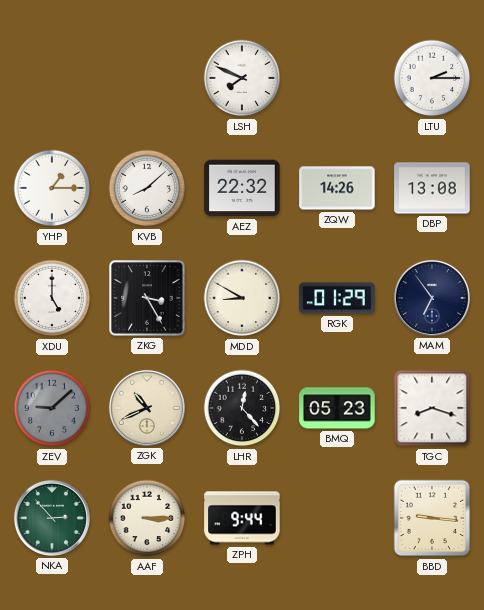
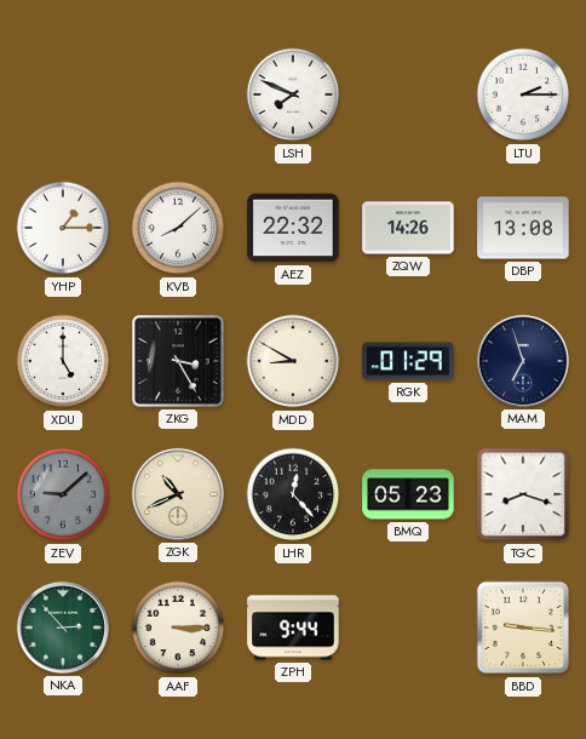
MAM: 6:54 -> 6:57 (523, 361)
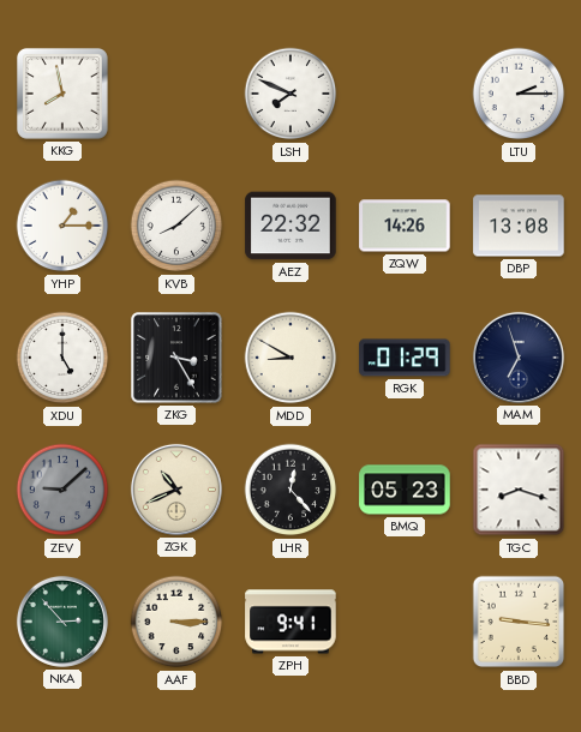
KKG: none -> 7:58 (62, 94)
ZPH: 9:44 -> 9:41 (290, 622)
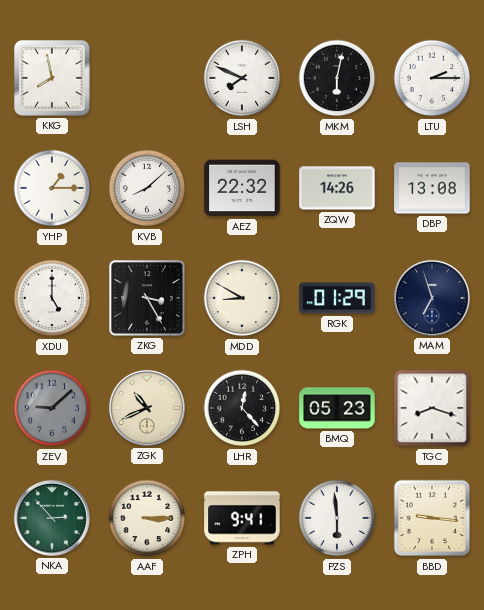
MKM: none -> 6:02 (337, 78)
PZS: none -> 5:59 (337, 518)
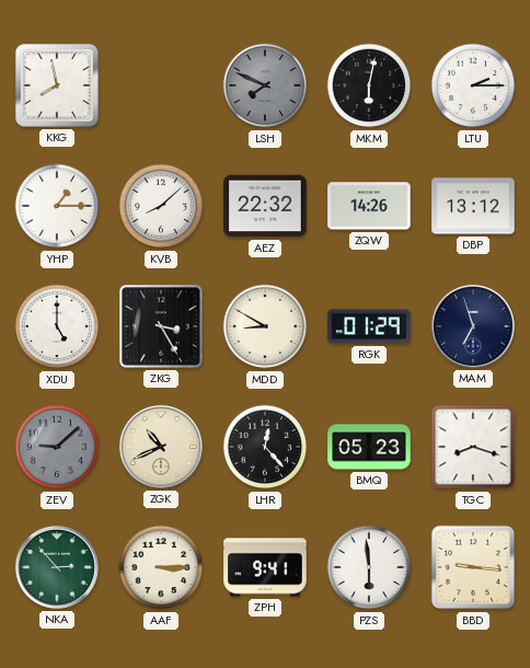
LSH dial: white -> grey (265, 85)
DBP: 13:08 -> 13:12 (473, 206)
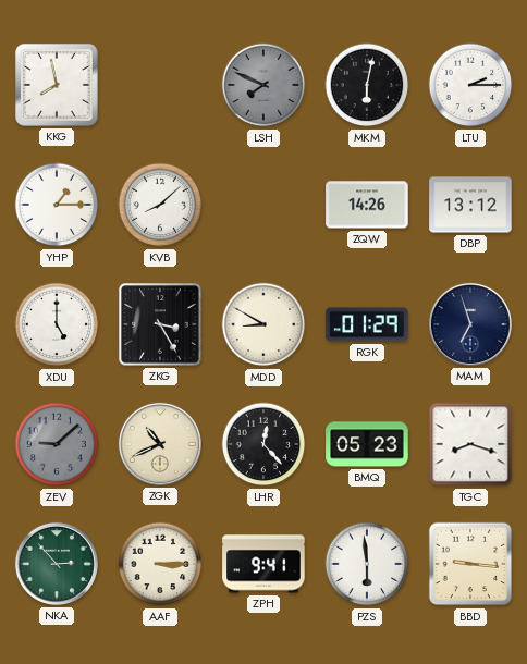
AEZ: 22:32 -> none (265, 206)
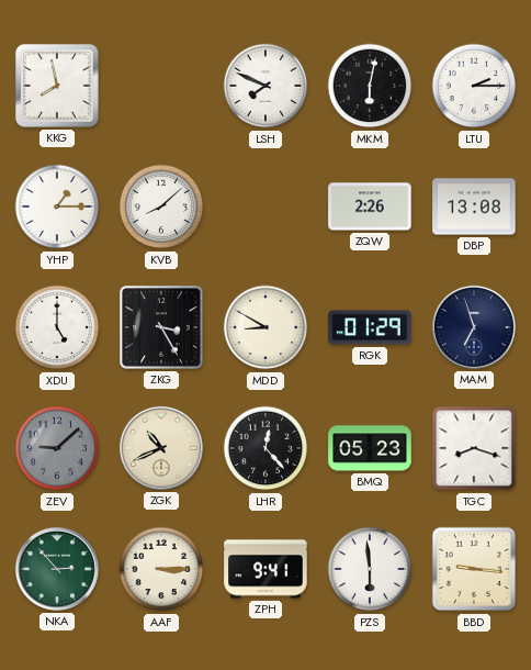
LSH dial: grey -> white (265, 86)
ZQW: 14:26 -> 2:26 (370, 206)
DBP: 13:12 -> 13:08 (474, 206)
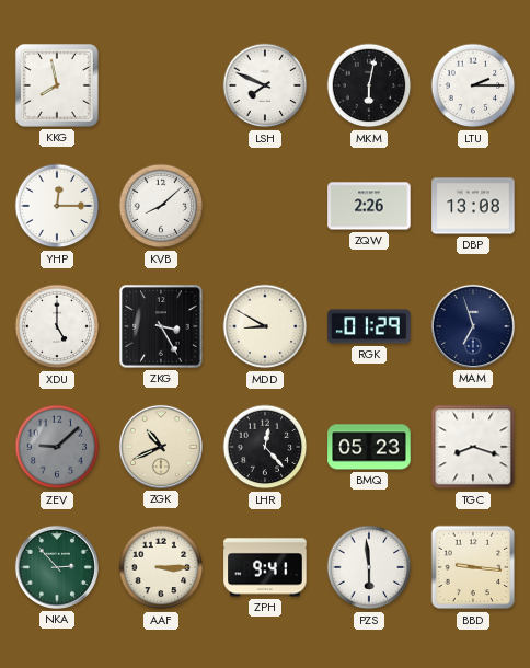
YHP: 1:15 -> 12:15 (57, 206)
